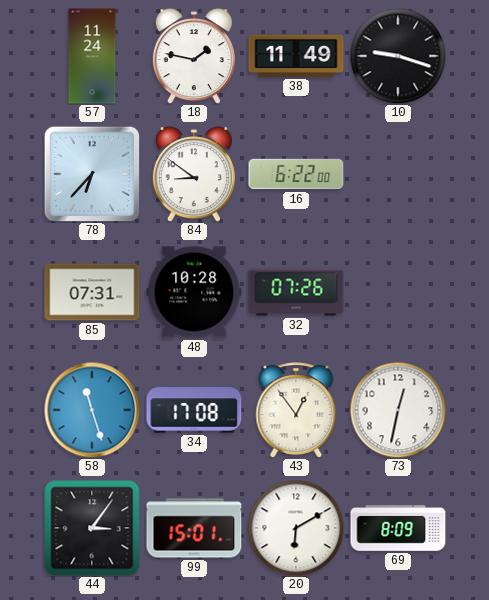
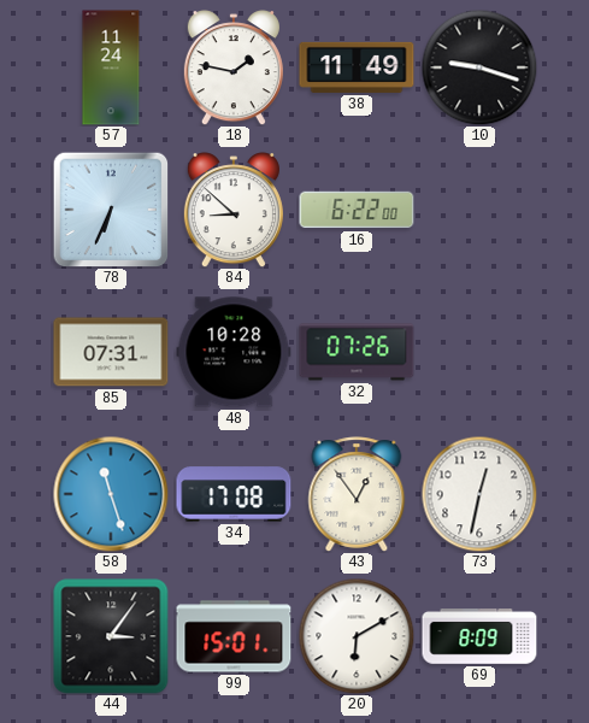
78: 6:37 -> 6:34 (111, 210)
84: 8:51 -> 8:52 (234, 210)
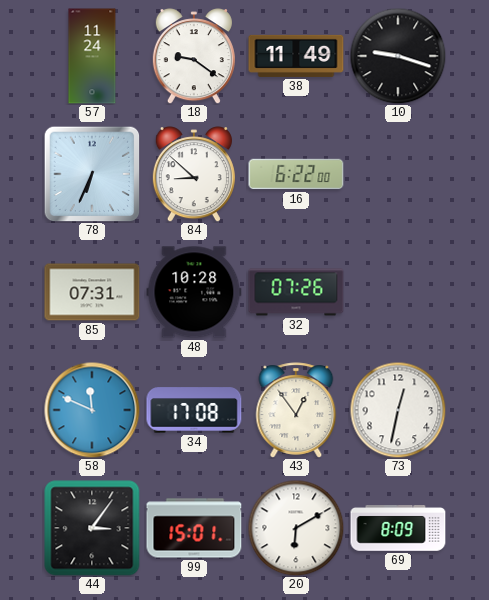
18: 1:47 -> 9:21 (194, 56)
58: 11:27 -> 11:49 (92, 410)
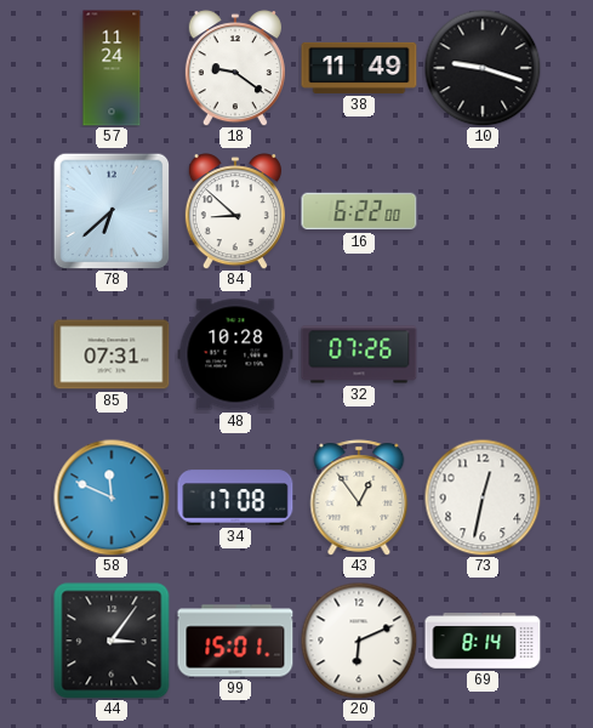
78: 6:34 -> 6:38 (112, 211)
20: 6:10 -> 6:11 (359, 641)
69: 8:09 -> 8:14 (483, 641)
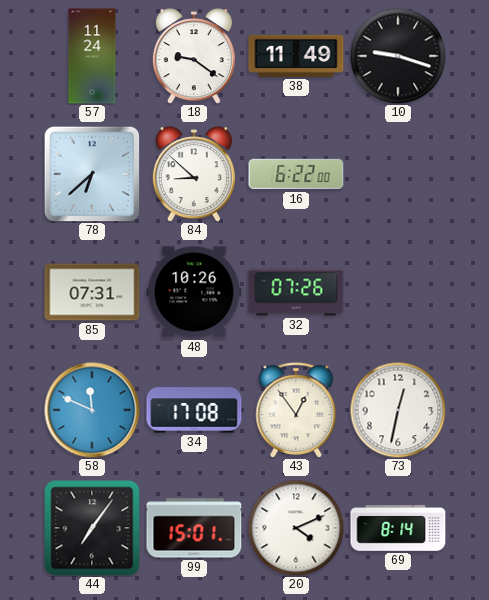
48: 10:28 -> 10:26 (194, 292)
44: 3:06 -> 7:06 (92, 528)
20: 6:11 -> 4:11 (296, 528)
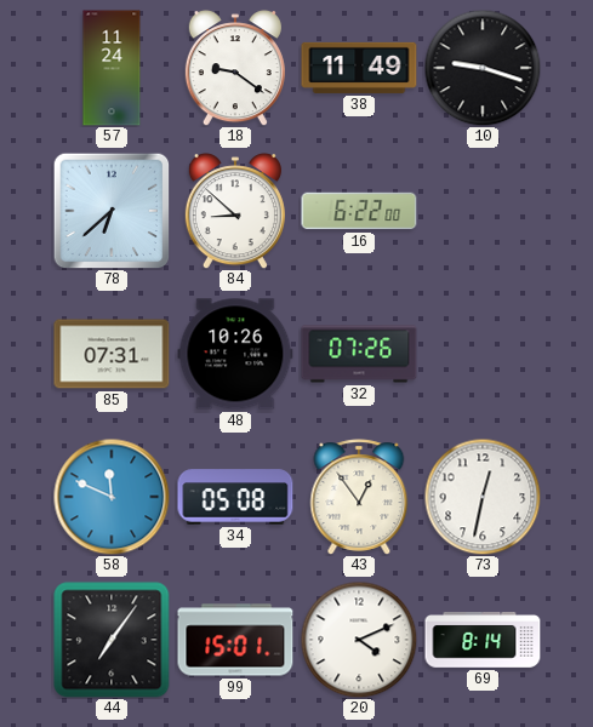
34: 17:08 -> 05:08 (235, 497)
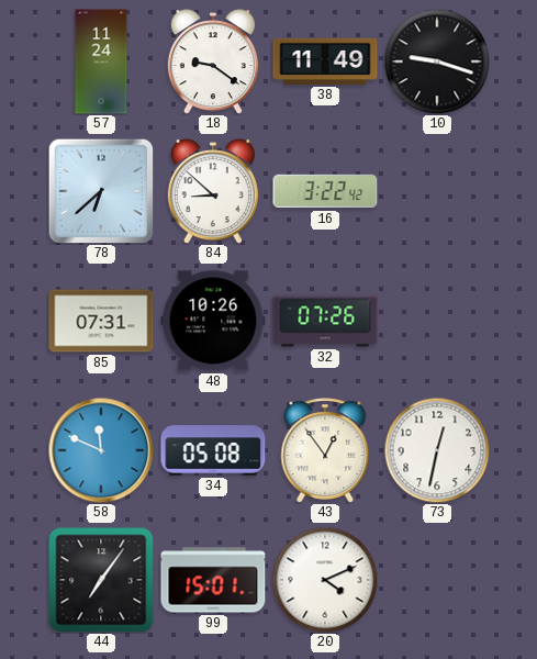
16: 6:22 -> 3:22 (325, 191)
69: 8:14 -> none (483, 640)
